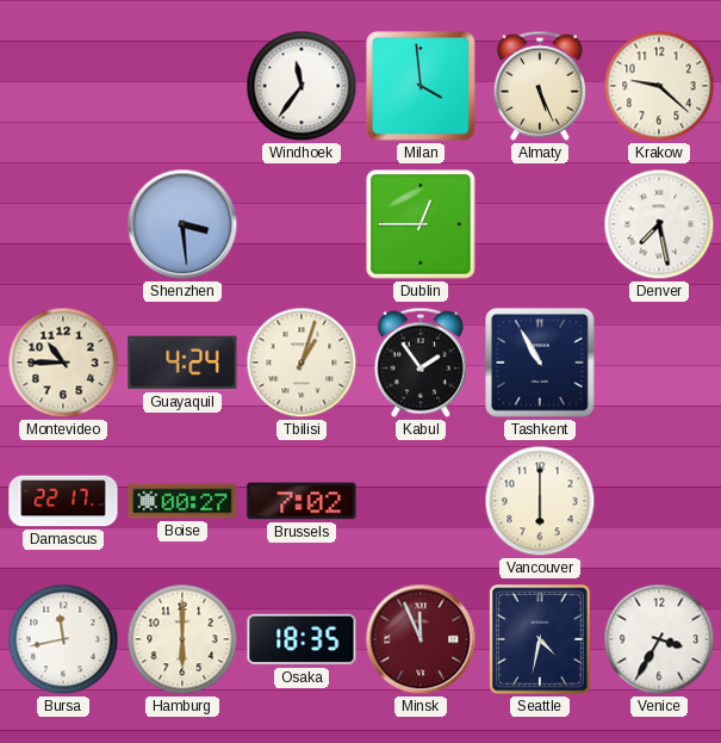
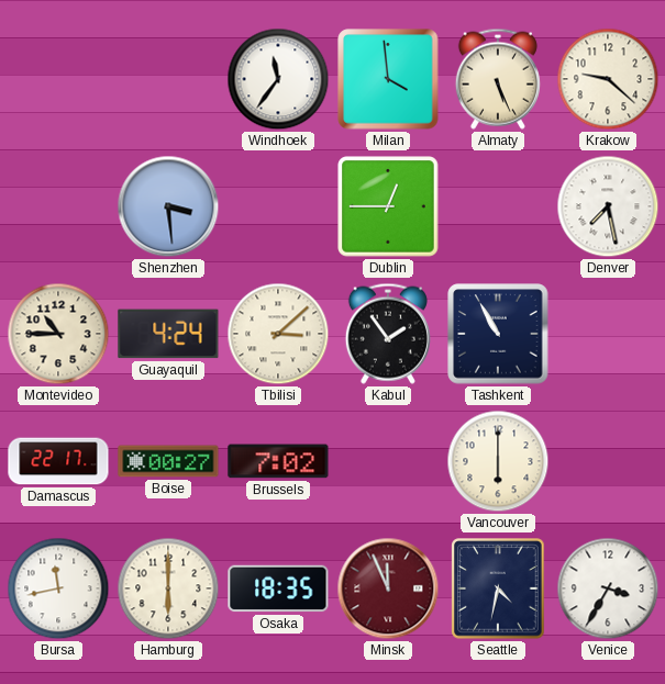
Tbilisi: 1:03 -> 3:08 (278, 334)
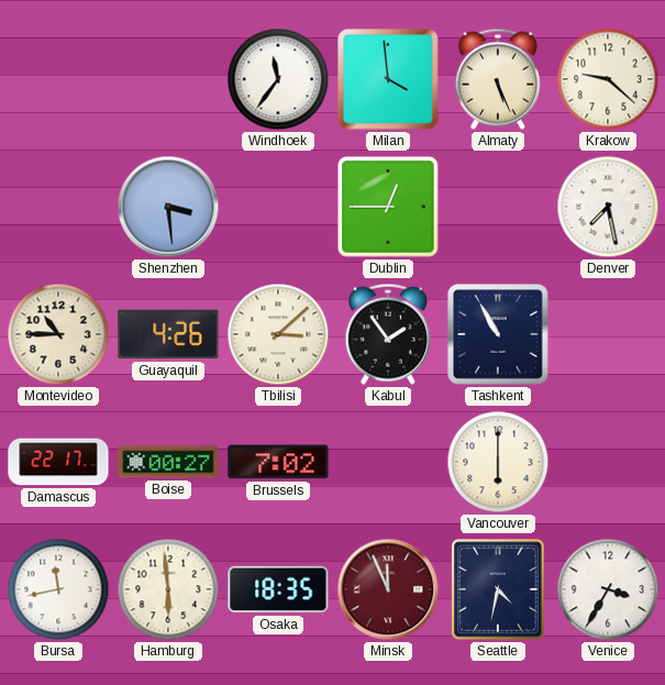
Guayaquil: 4:24 -> 4:26 (168, 334)
Hamburg: 6:00 -> 5:59 (168, 589)
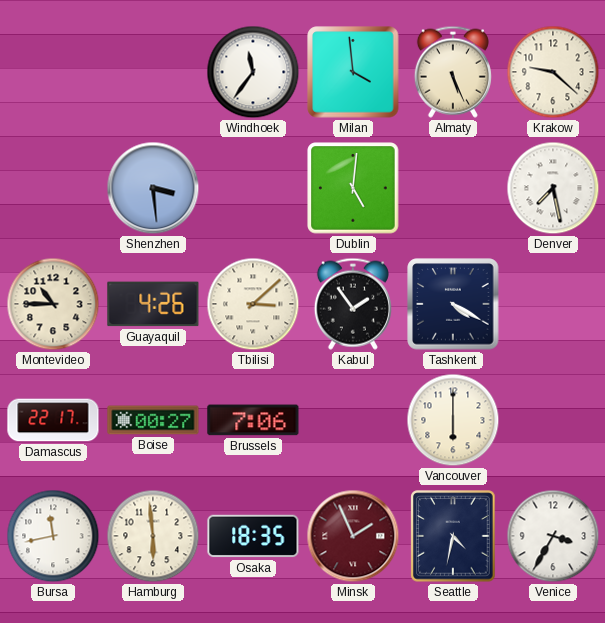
Dublin: 12:45 -> 5:01 (353, 188)
Tashkent: 10:55 -> 4:20 (453, 304)
Brussels: 7:02 -> 7:06 (253, 420)
Minsk: 11:56 -> 1:56 (353, 536)
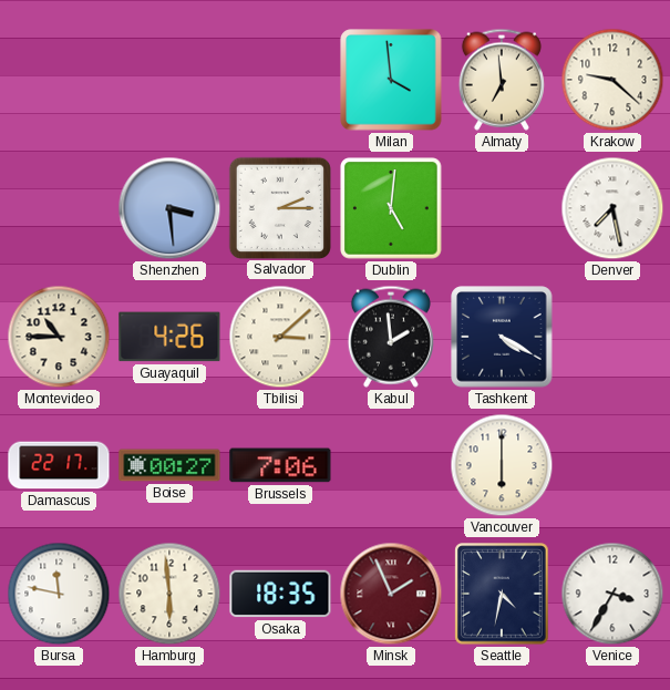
Windhoek: 11:36 -> none (253, 72)
Almaty: 5:26 -> 6:59 (502, 80)
Salvador: none -> 2:15 (279, 207)
Kabul: 1:54 -> 1:59 (391, 337)
Bursa: 11:43 -> 11:47 (59, 594)
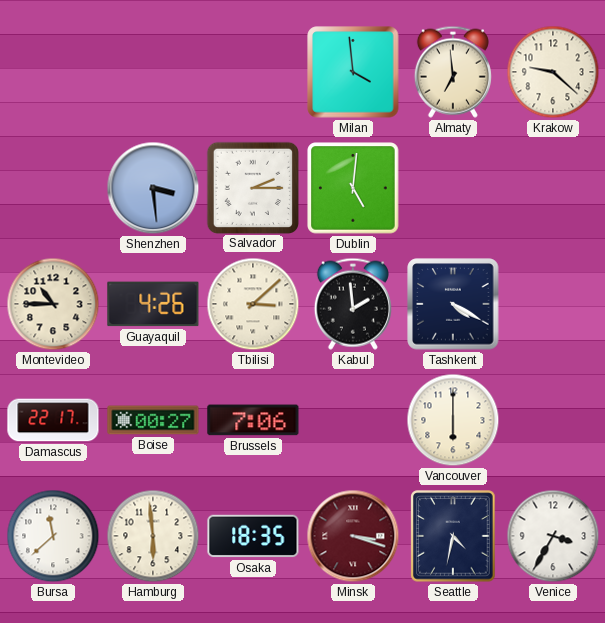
Denver: 7:28 -> none (612, 208)
Bursa: 11:47 -> 11:38 (53, 536)
Minsk: 1:56 -> 3:18 (353, 536)
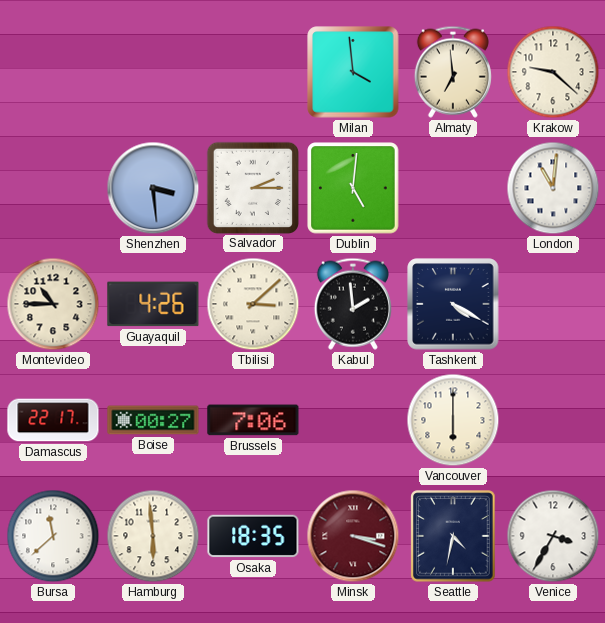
London: none -> 11:01 (553, 188)
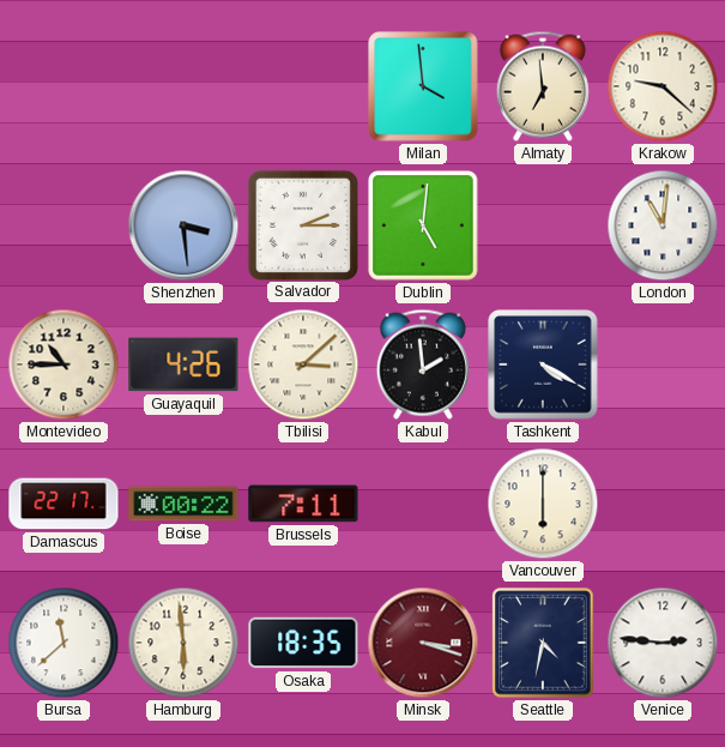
Boise: 00:27 -> 00:22 (183, 504)
Brussels: 7:06 -> 7:11 (303, 504)
Venice: 3:35 -> 2:46 (663, 643)
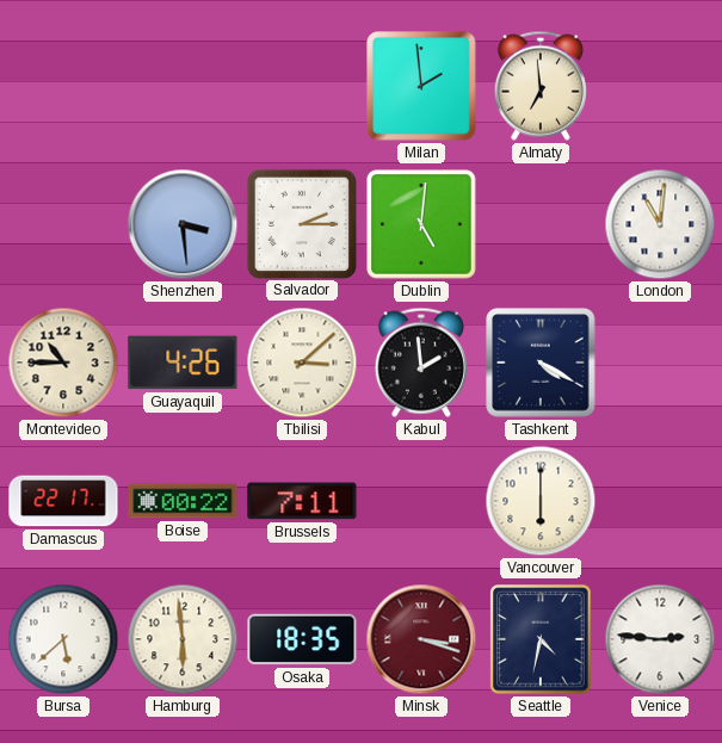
Milan: 3:59 -> 1:59 (421, 86)
Krakow: 9:22 -> none (663, 86)
Bursa: 11:38 -> 5:38 (63, 639)
